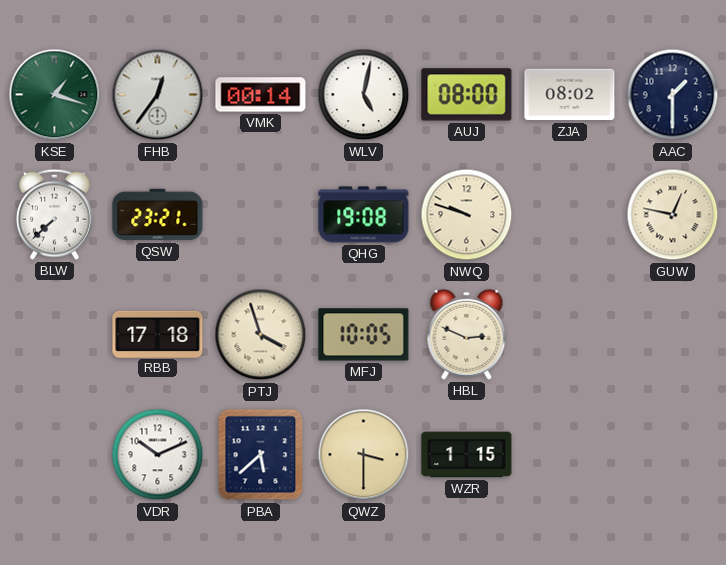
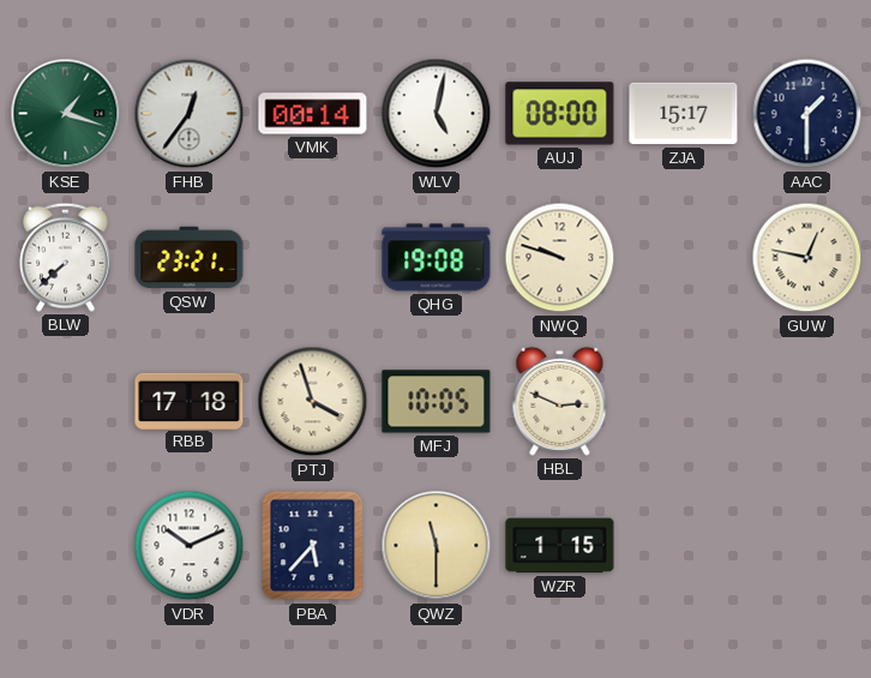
ZJA: 08:02 -> 15:17 (684, 114)
PBA: 5:38 -> 5:37 (313, 546)
QWZ: 3:30 -> 11:30 (437, 546)
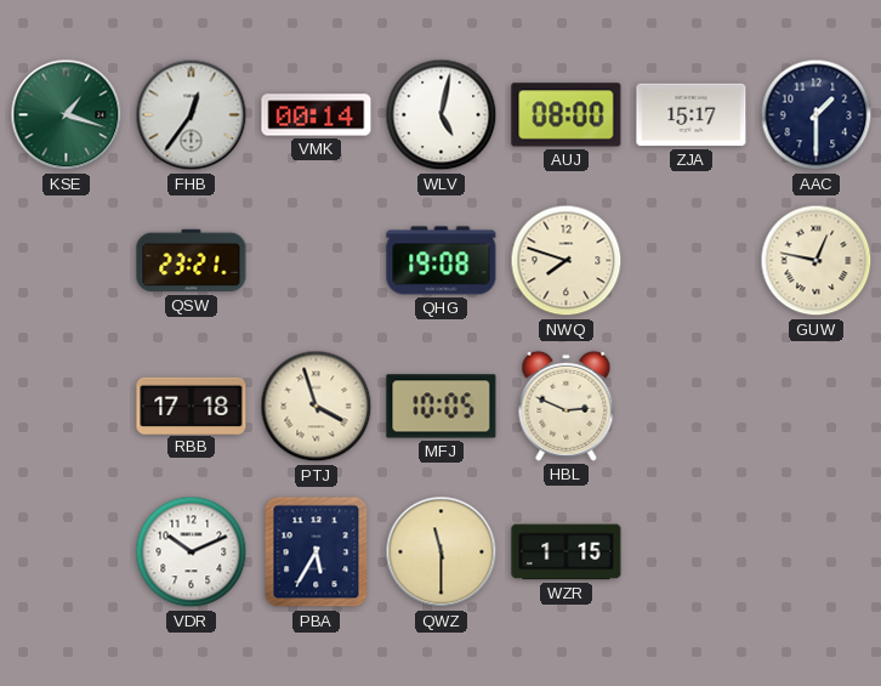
BLW: 7:38 -> none (66, 257)
NWQ: 9:48 -> 7:48 (567, 261)
PBA: 5:37 -> 5:35 (317, 552)
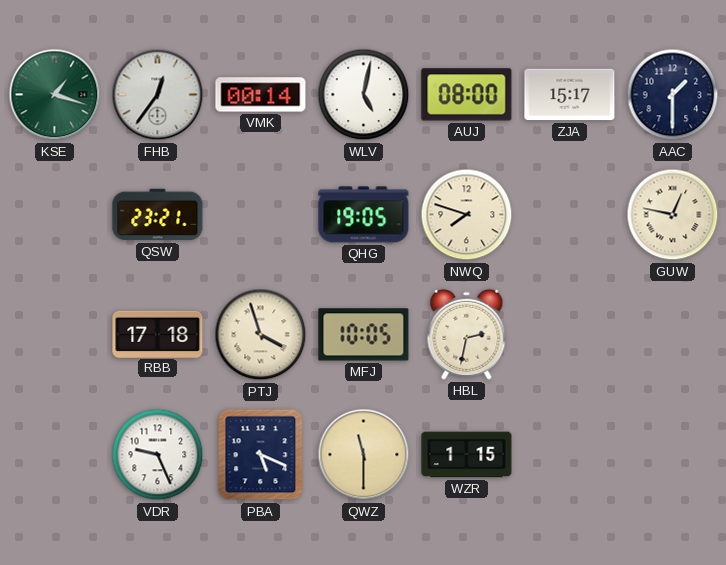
QHG: 19:08 -> 19:05 (364, 215)
HBL: 2:49 -> 2:32 (467, 334)
VDR: 10:11 -> 9:26 (158, 455)
PBA: 5:35 -> 5:19 (261, 455)
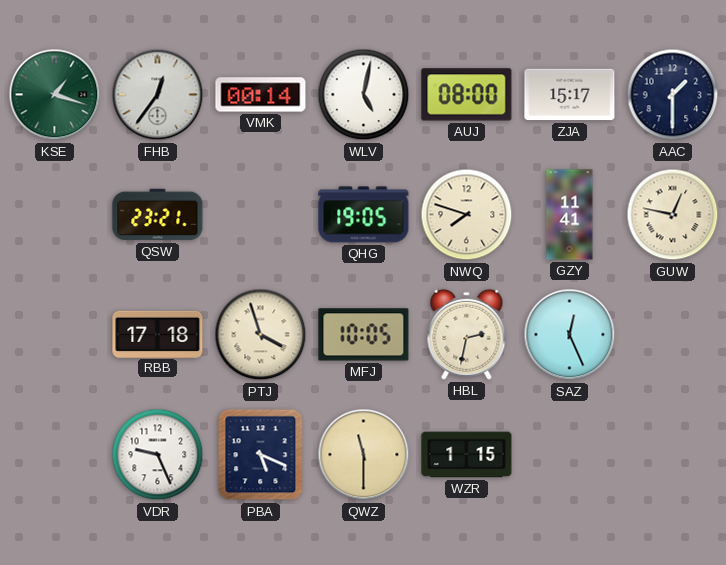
GZY: none -> 11:41 (570, 215)
SAZ: none -> 12:26 (570, 335)
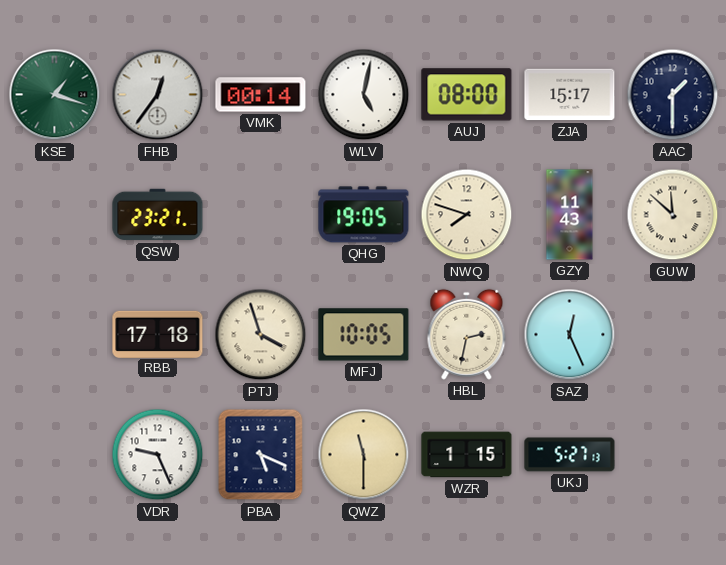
GZY: 11:41 -> 11:43 (570, 215)
GUW: 12:47 -> 11:52 (673, 215)
UKJ: none -> 5:27 (570, 455)
